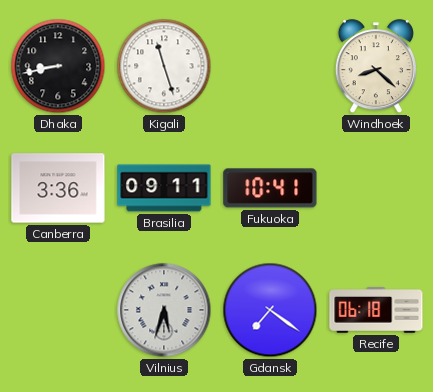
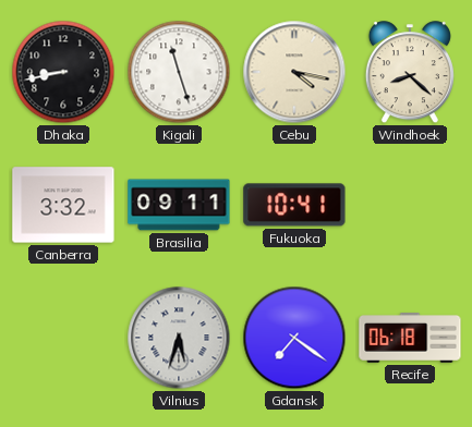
Cebu: none -> 4:17 (294, 72)
Canberra: 3:36 -> 3:32 (63, 205)
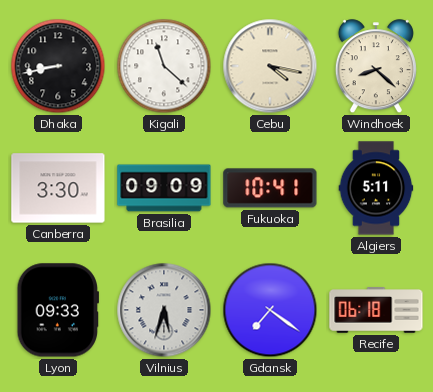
Kigali: 11:27 -> 11:22 (164, 66)
Canberra: 3:32 -> 3:30 (58, 188)
Brasilia: 09:11 -> 09:09 (164, 188)
Algiers: none -> 5:11 (376, 188)
Lyon: none -> 09:33 (57, 310)
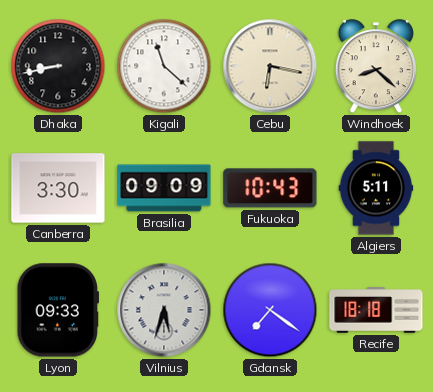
Cebu: 4:17 -> 6:17 (270, 66)
Fukuoka: 10:41 -> 10:43 (270, 188)
Recife: 06:18 -> 18:18 (376, 310)
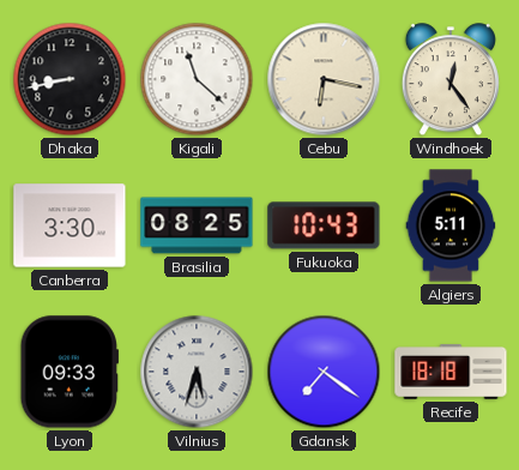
Windhoek: 8:22 -> 12:24 (451, 80)
Brasilia: 09:09 -> 08:25 (197, 225)
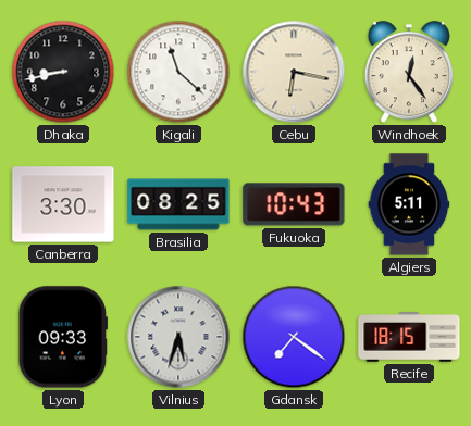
Recife: 18:18 -> 18:15 (409, 337)
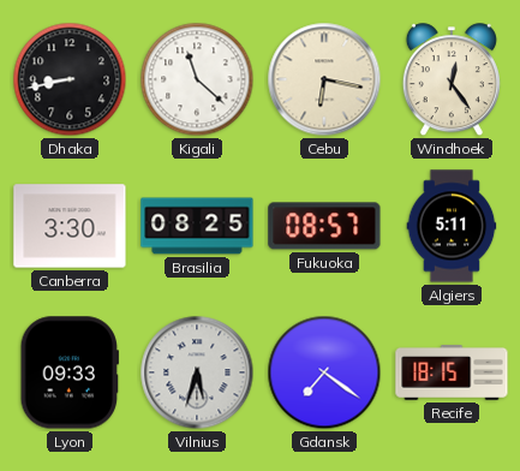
Fukuoka: 10:43 -> 08:57 (324, 226)
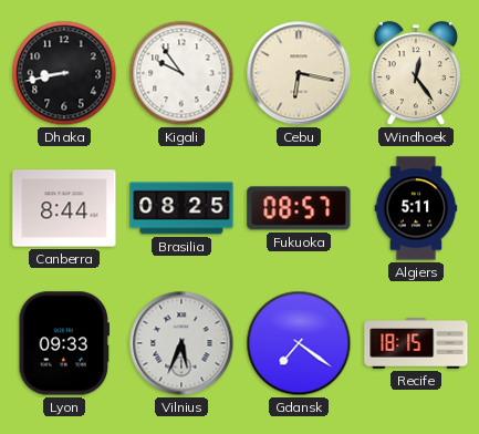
Kigali: 11:22 -> 9:54 (181, 73)
Canberra: 3:30 -> 8:44 (64, 208)
Vilnius: 5:33 -> 5:34 (181, 343)
